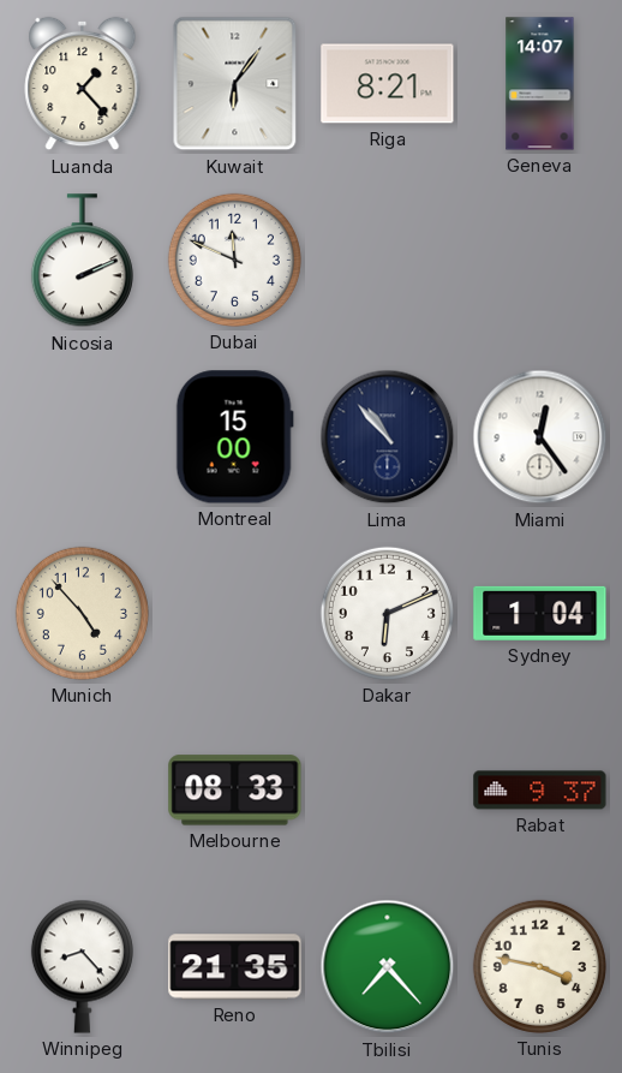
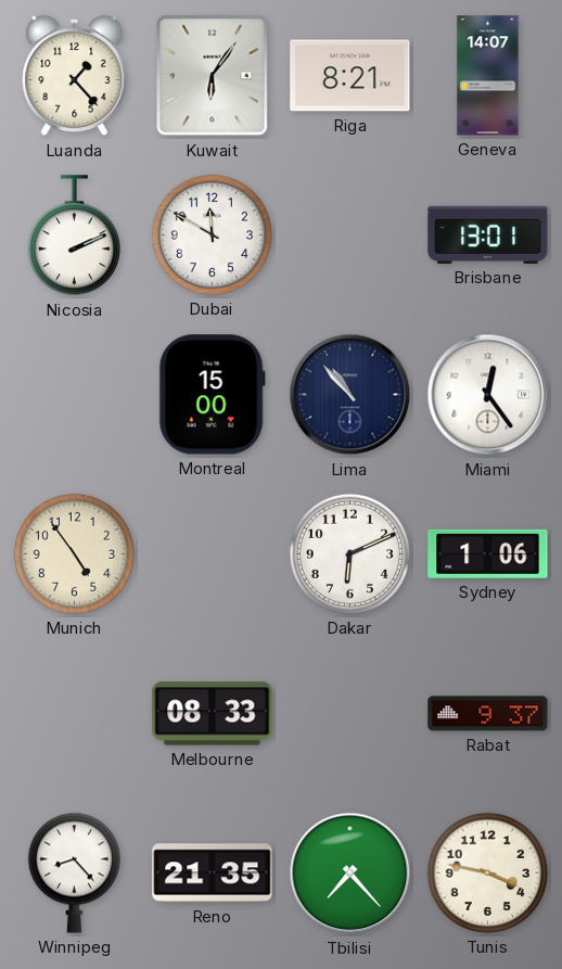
Dubai: 11:49 -> 11:50 (212, 234)
Brisbane: none -> 13:01 (488, 234)
Munich: 4:53 -> 4:54 (74, 553)
Sydney: 1:04 -> 1:06 (488, 553)
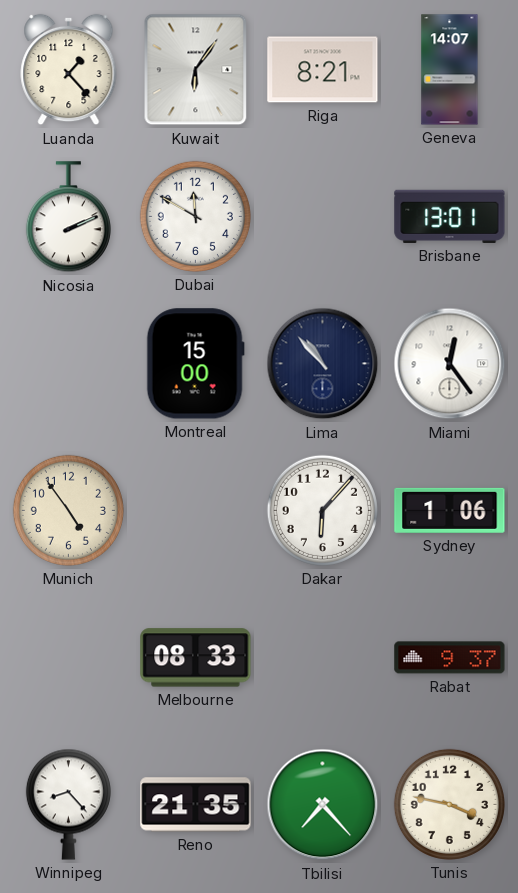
Dakar: 6:11 -> 6:07 (322, 510)
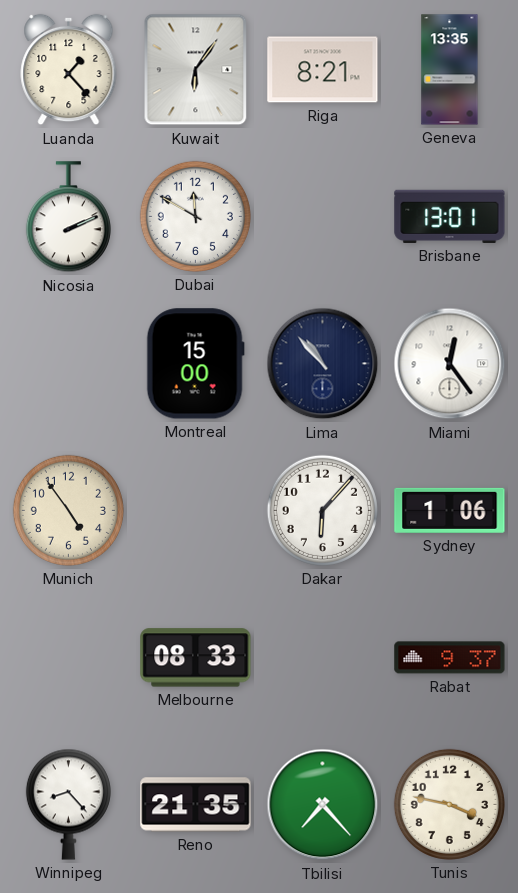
Geneva: 14:07 -> 13:35 (450, 70)
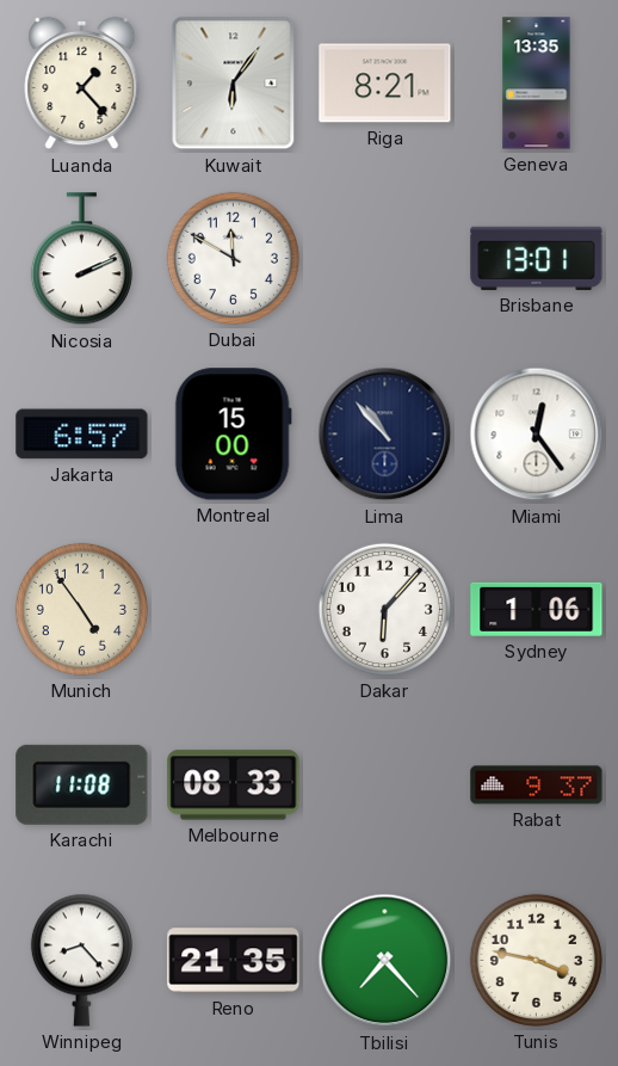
Jakarta: none -> 6:57 (82, 435)
Karachi: none -> 11:08 (82, 784)
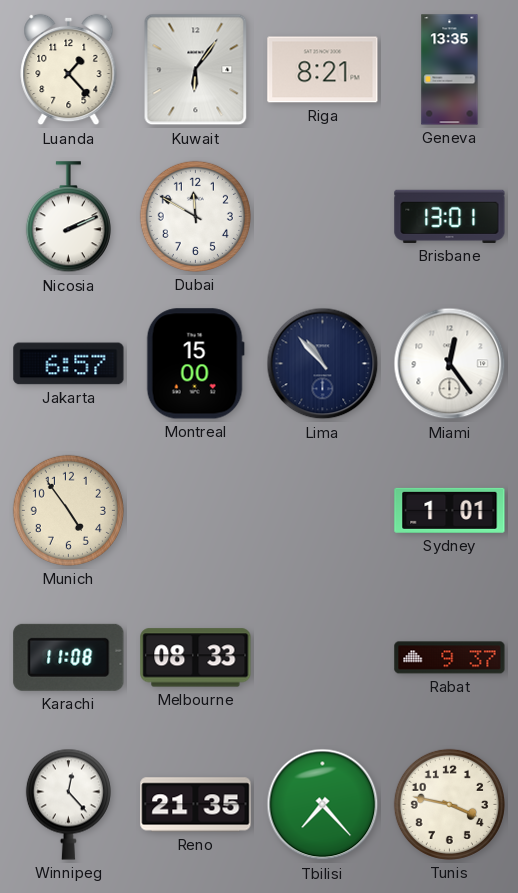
Dakar: 6:07 -> none (384, 609)
Sydney: 1:06 -> 1:01 (450, 510)
Winnipeg: 8:23 -> 12:23 (68, 804)
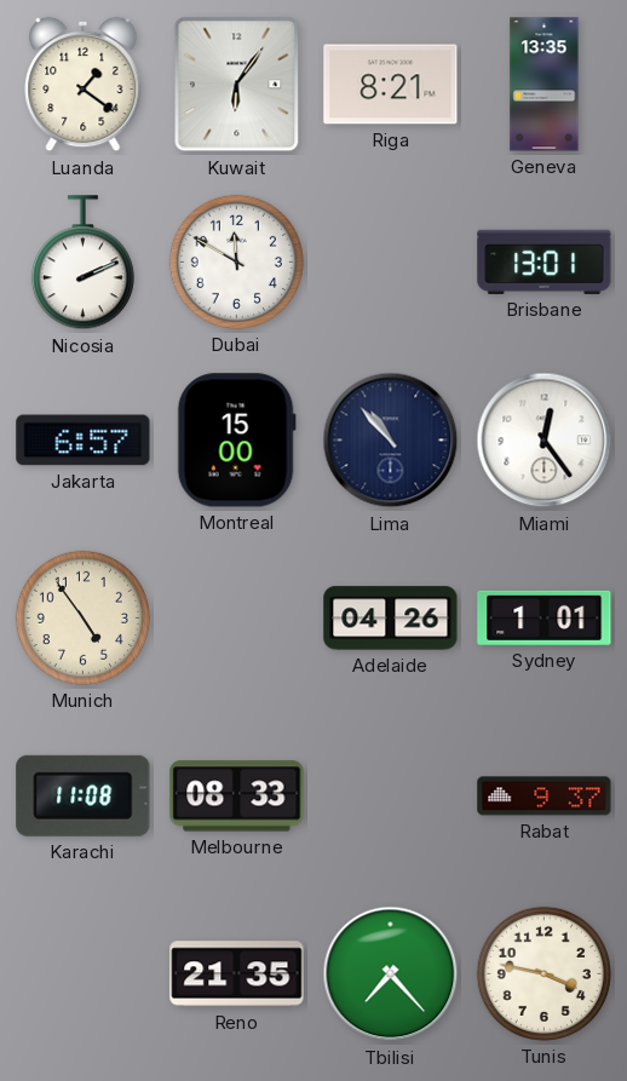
Luanda: 1:23 -> 1:21 (84, 85)
Adelaide: none -> 04:26 (391, 619)
Winnipeg: 12:23 -> none (68, 804)
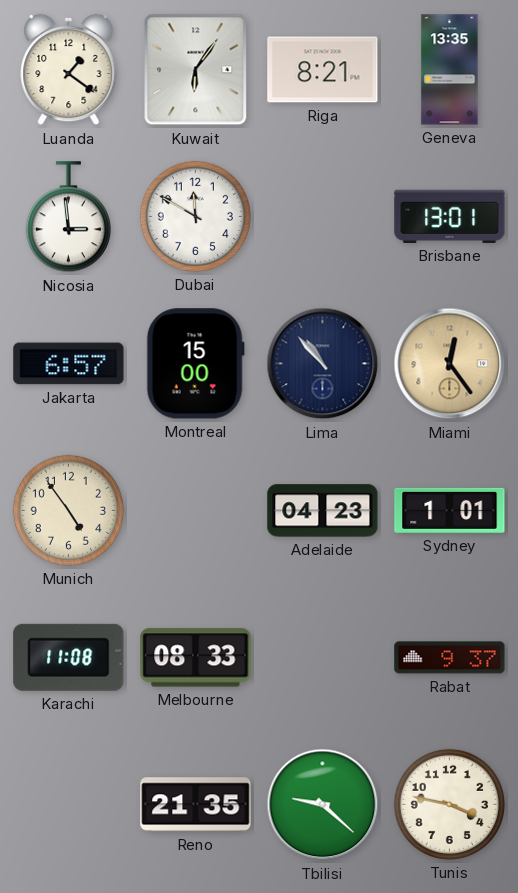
Nicosia: 2:11 -> 2:59 (68, 217)
Miami dial: white -> champagne (450, 364)
Adelaide: 04:26 -> 04:23 (323, 511)
Tbilisi: 7:23 -> 9:22 (323, 805)
